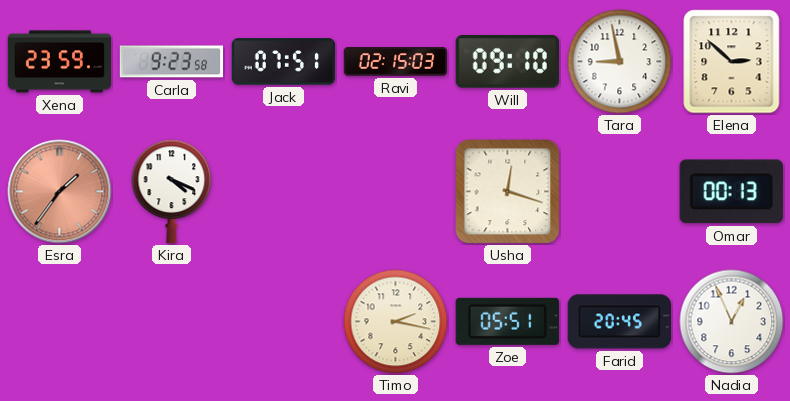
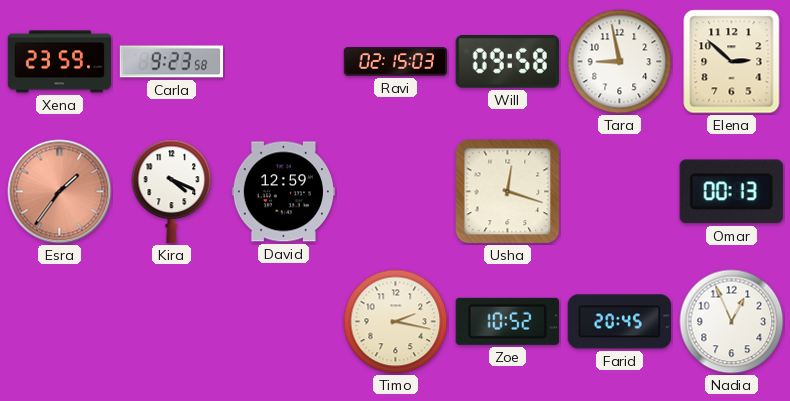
Jack: 07:51 -> none (284, 62)
Will: 09:10 -> 09:58 (507, 62)
David: none -> 12:59 (284, 192)
Zoe: 05:51 -> 10:52 (507, 321)
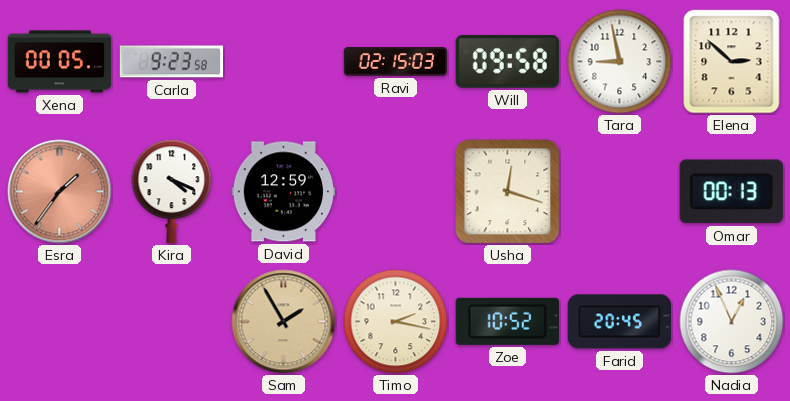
Xena: 23:59 -> 00:05 (60, 62)
Sam: none -> 1:55 (284, 322)
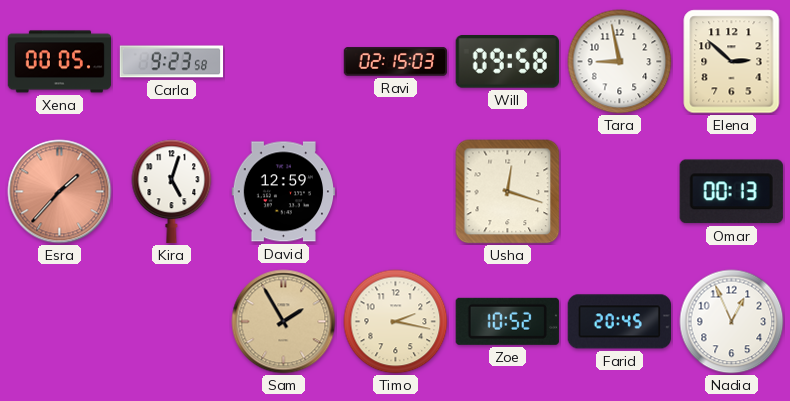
Esra: 1:36 -> 1:37 (60, 192)
Kira: 4:19 -> 5:03 (172, 192)
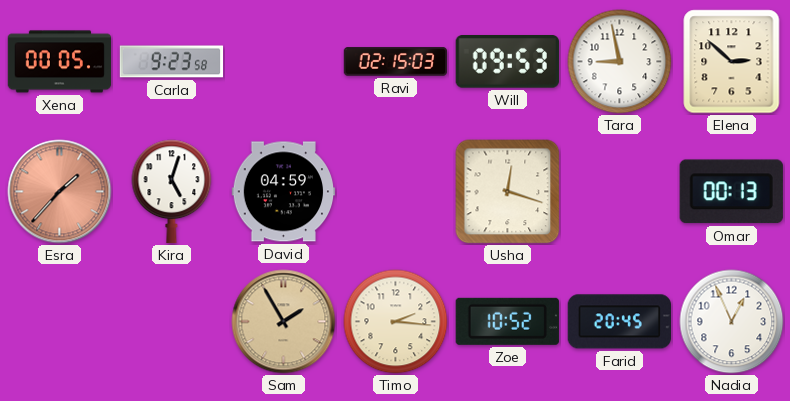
Will: 09:58 -> 09:53 (507, 62)
David: 12:59 -> 04:59 (284, 192)
Timo: 2:17 -> 2:16 (396, 322)
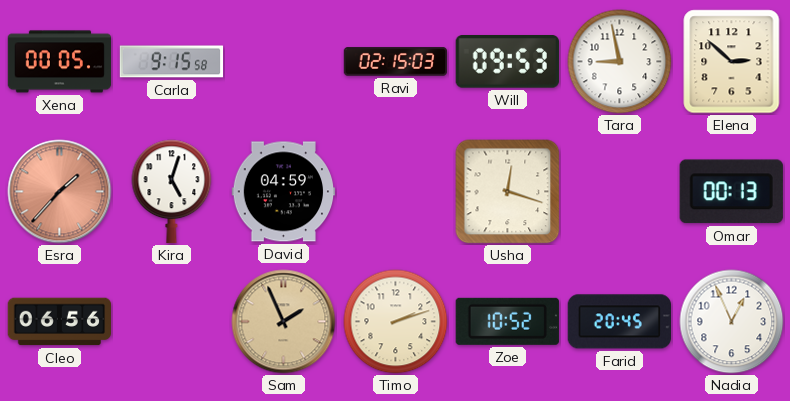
Carla: 9:23 -> 9:15 (172, 62)
Cleo: none -> 06:56 (60, 322)
Sam: 1:55 -> 1:56 (284, 322)
Timo: 2:16 -> 2:12 (396, 322)
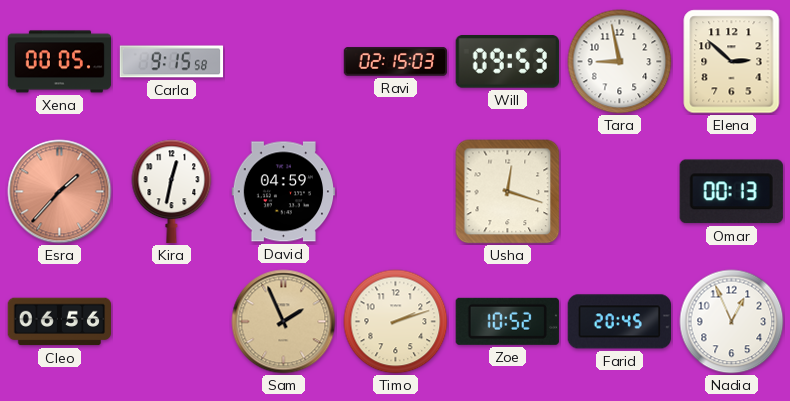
Kira: 5:03 -> 12:32 (172, 192)
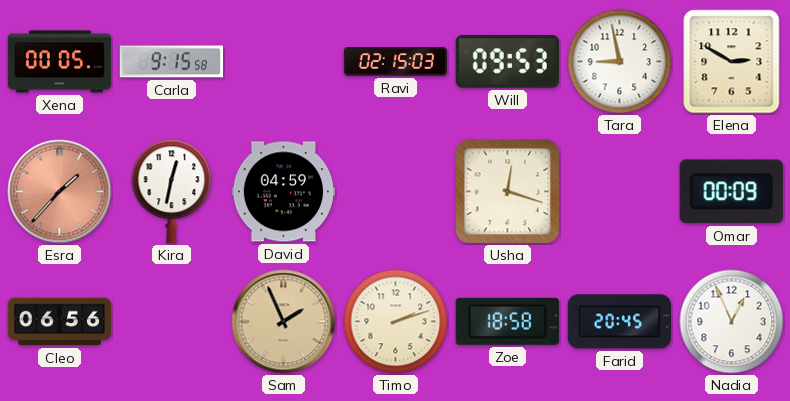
Elena: 2:52 -> 2:50 (732, 62)
Omar: 00:13 -> 00:09 (731, 192)
Zoe: 10:52 -> 18:58 (507, 321)
